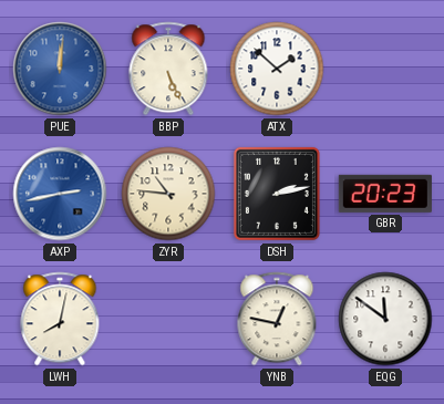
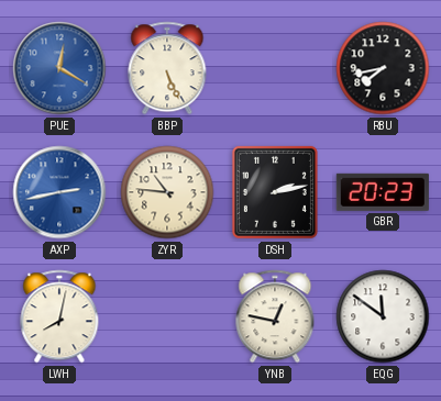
PUE: 12:01 -> 12:20 (59, 68)
ATX: 1:52 -> none (277, 69)
RBU: none -> 7:43 (383, 68)
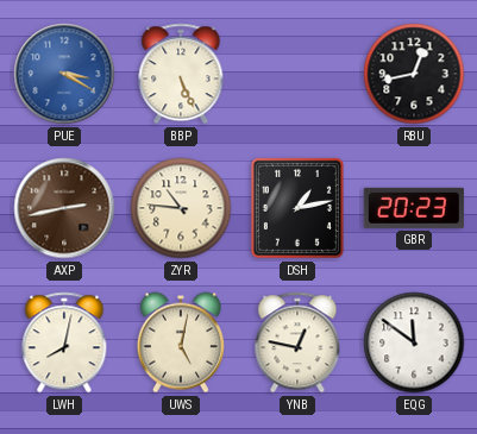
PUE: 12:20 -> 3:20 (64, 74)
RBU: 7:43 -> 12:43 (414, 74)
AXP dial: blue -> brown (64, 208)
DSH: 2:13 -> 1:13 (297, 208)
UWS: none -> 5:02 (181, 342)
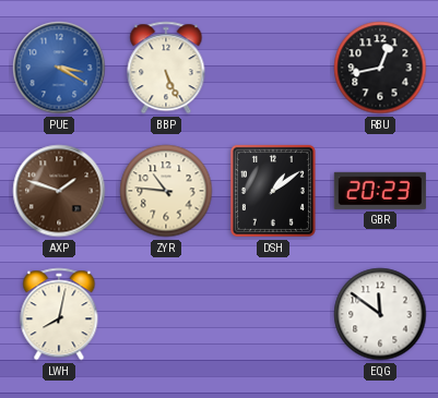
AXP: 2:43 -> 1:48 (59, 191)
DSH: 1:13 -> 1:09 (273, 191)
UWS: 5:02 -> none (181, 342)
YNB: 12:47 -> none (297, 342)
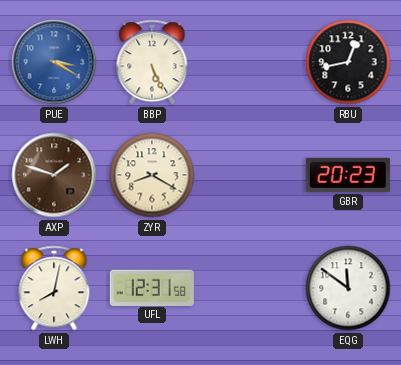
ZYR: 10:46 -> 8:20 (152, 175)
DSH: 1:09 -> none (273, 191)
UFL: none -> 12:31 (152, 287)
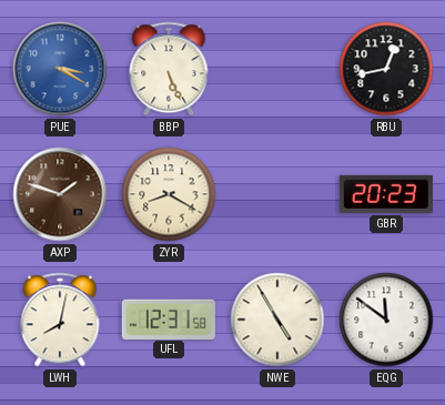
NWE: none -> 4:55 (277, 320)
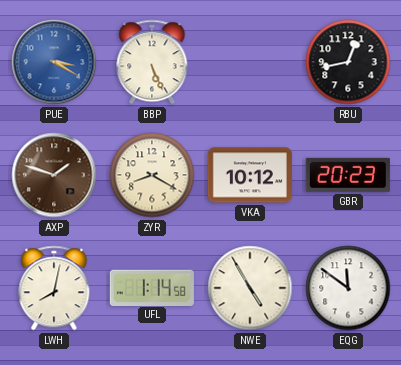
VKA: none -> 10:12 (250, 175)
UFL: 12:31 -> 1:14 (152, 287)
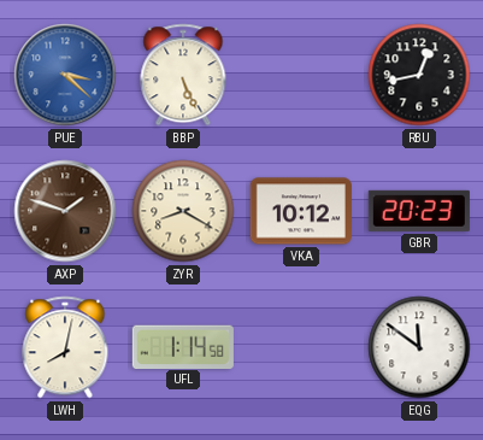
PUE: 3:20 -> 3:22 (65, 75)
NWE: 4:55 -> none (250, 288)
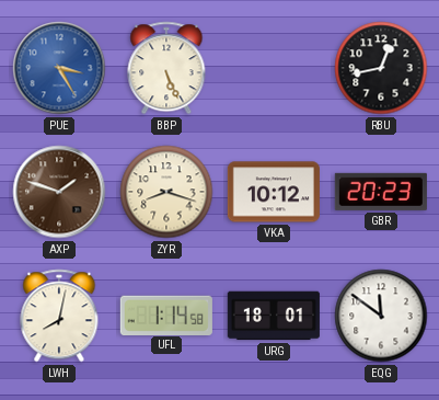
PUE: 3:22 -> 3:25 (59, 68)
ZYR: 8:20 -> 8:18 (166, 192)
URG: none -> 18:01 (274, 316)
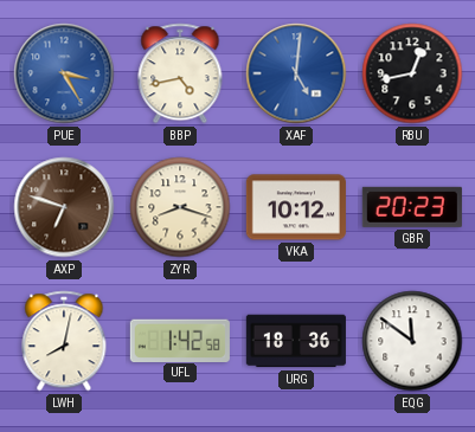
BBP: 5:26 -> 4:43 (180, 73)
XAF: none -> 5:01 (296, 73)
AXP: 1:48 -> 6:48 (64, 207)
UFL: 1:14 -> 1:42 (180, 340)
URG: 18:01 -> 18:36 (296, 341)
